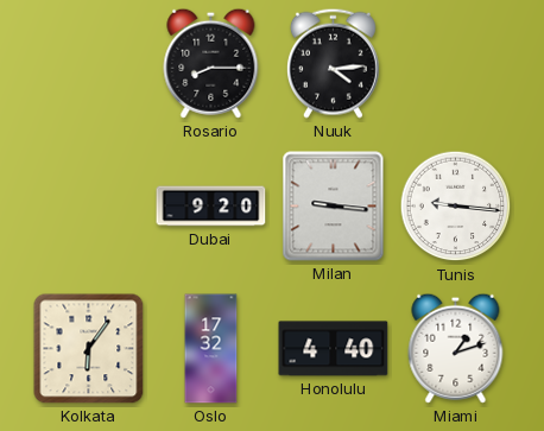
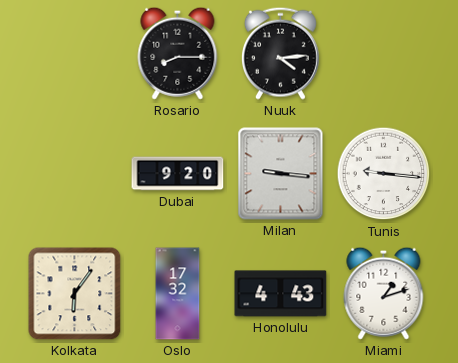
Honolulu: 4:40 -> 4:43 (281, 294)
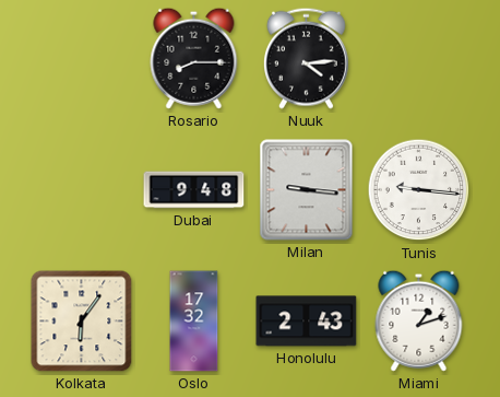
Dubai: 9:20 -> 9:48 (194, 190)
Honolulu: 4:43 -> 2:43 (307, 322)
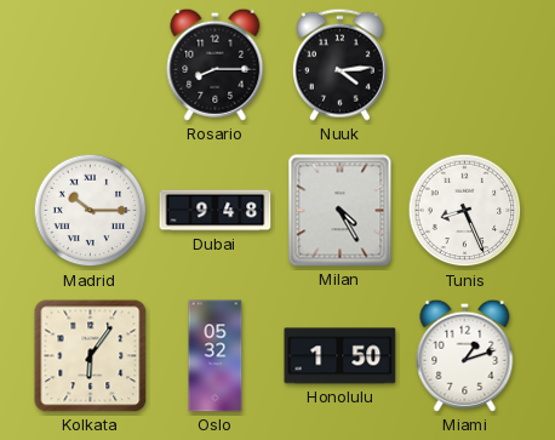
Madrid: none -> 10:15 (91, 211)
Milan: 9:16 -> 4:25 (341, 211)
Tunis: 9:16 -> 8:26 (465, 211)
Oslo: 17:32 -> 05:32 (216, 356)
Honolulu: 2:43 -> 1:50 (341, 356)
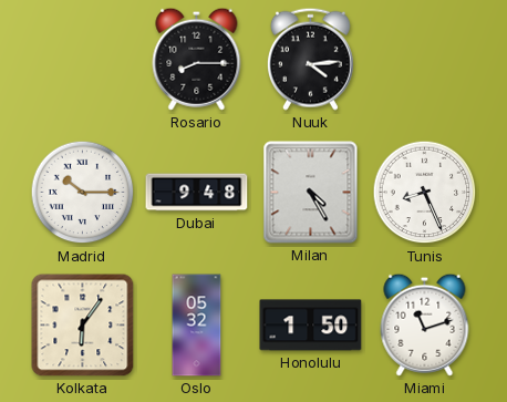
Miami: 1:12 -> 11:12 (425, 324)
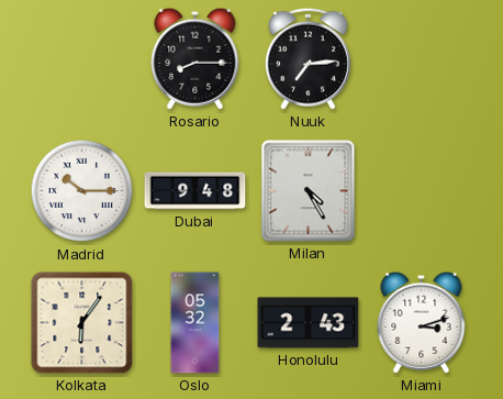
Nuuk: 4:14 -> 7:14 (308, 58)
Tunis: 8:26 -> none (425, 193)
Honolulu: 1:50 -> 2:43 (309, 323)
Miami: 11:12 -> 3:12 (422, 322)
